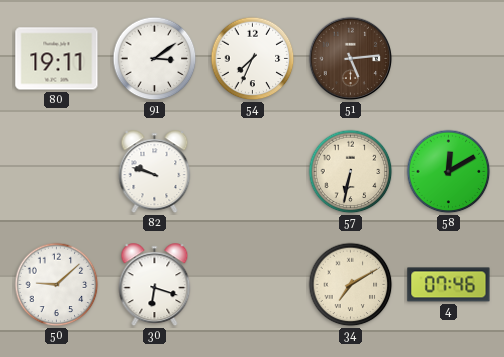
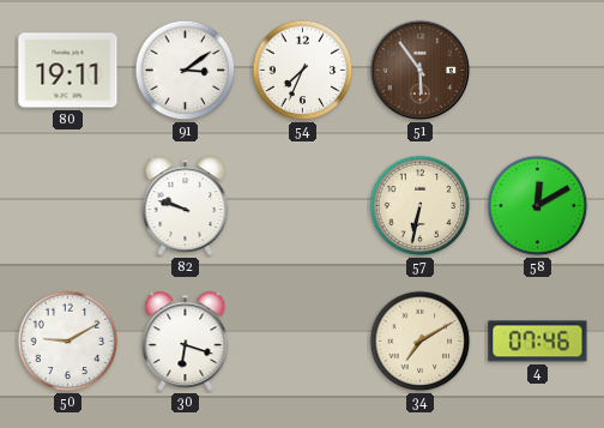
51: 5:14 -> 5:54 (421, 71)
50: 9:08 -> 9:10 (68, 342)
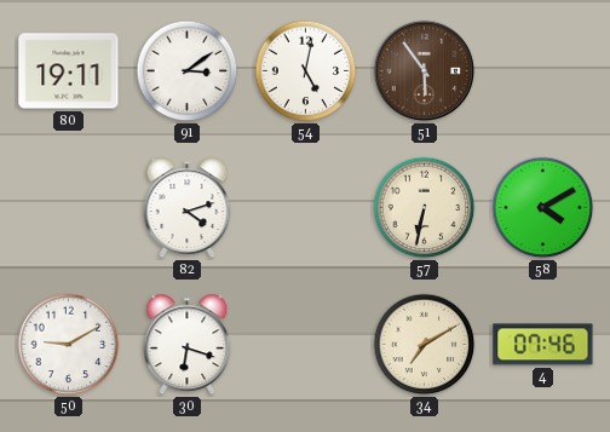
54: 7:34 -> 5:02 (306, 71)
82: 9:48 -> 4:12 (188, 208)
58: 12:10 -> 4:10 (543, 208)
